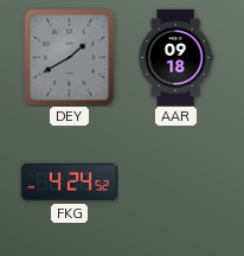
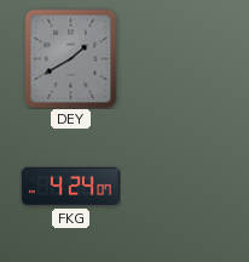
AAR: 09:18 -> none (175, 57)
FKG: 4:24:52 -> 4:24:07 (70, 187)
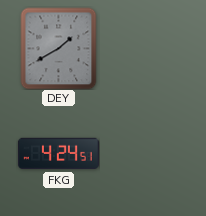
FKG: 4:24:07 -> 4:24:51 (58, 154)
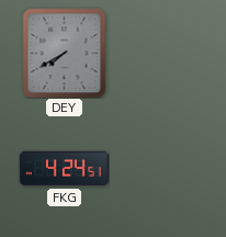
DEY: 1:40 -> 7:40 (65, 53)
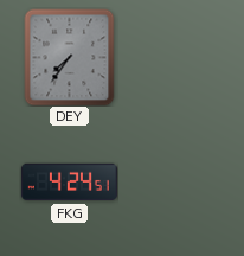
DEY: 7:40 -> 7:36 (70, 57)
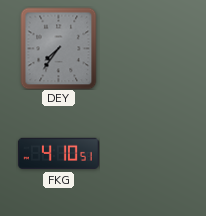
FKG: 4:24 -> 4:10 (58, 154)
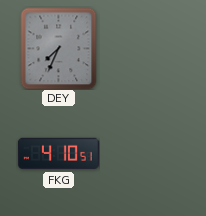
DEY: 7:36 -> 7:34 (59, 48)
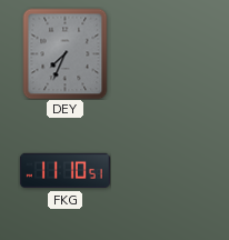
FKG: 4:10 -> 11:10 (64, 171)
